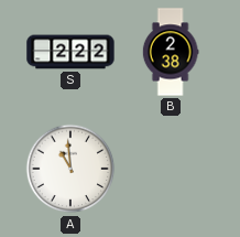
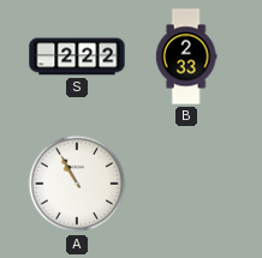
B: 2:38 -> 2:33 (186, 56)
A: 10:59 -> 10:55 (77, 184)
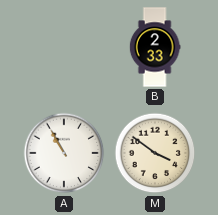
S: 2:22 -> none (77, 56)
M: none -> 3:51 (155, 153)
